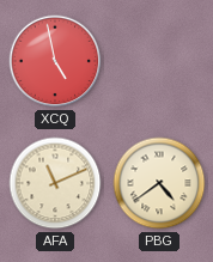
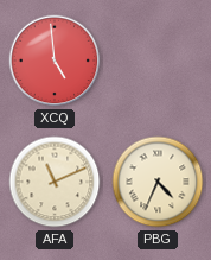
XCQ: 4:58 -> 4:59 (55, 61)
PBG: 4:39 -> 4:34 (158, 182)
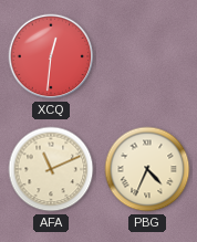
XCQ: 4:59 -> 12:31 (51, 56)
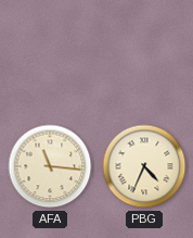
XCQ: 12:31 -> none (51, 56)
AFA: 11:11 -> 11:16 (50, 166)
